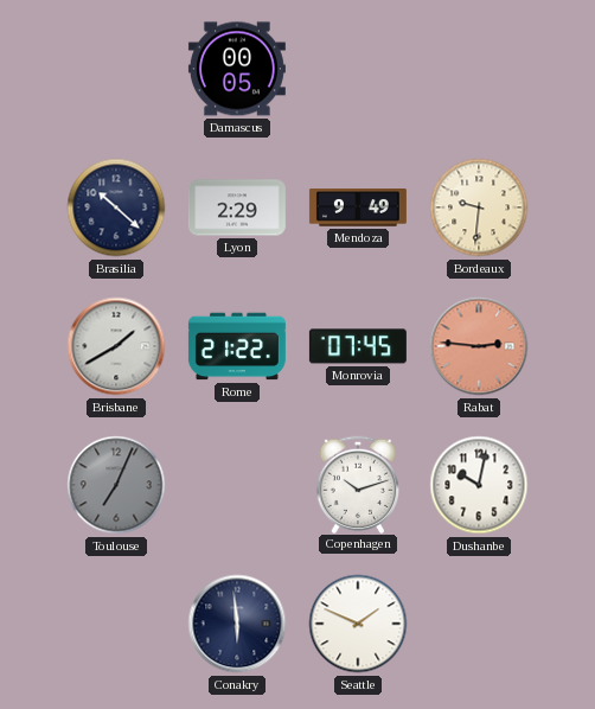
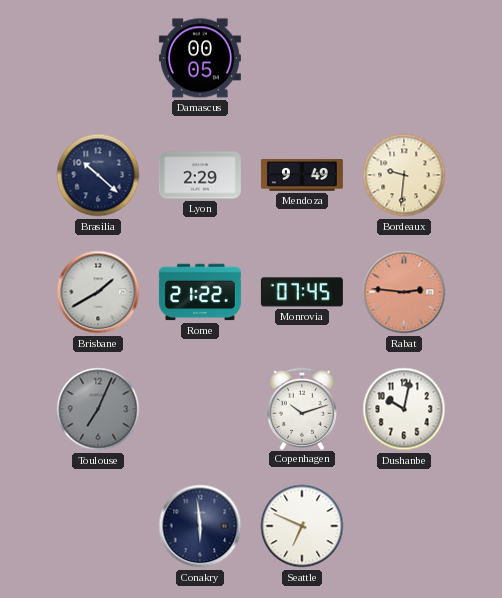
Seattle: 1:49 -> 6:49 (302, 526)
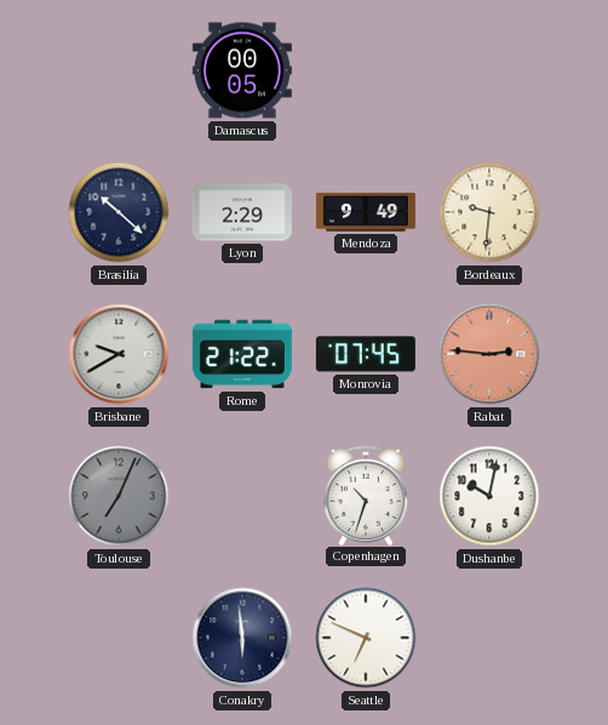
Brisbane: 1:40 -> 9:40 (119, 354)
Copenhagen: 10:12 -> 10:33 (366, 495)
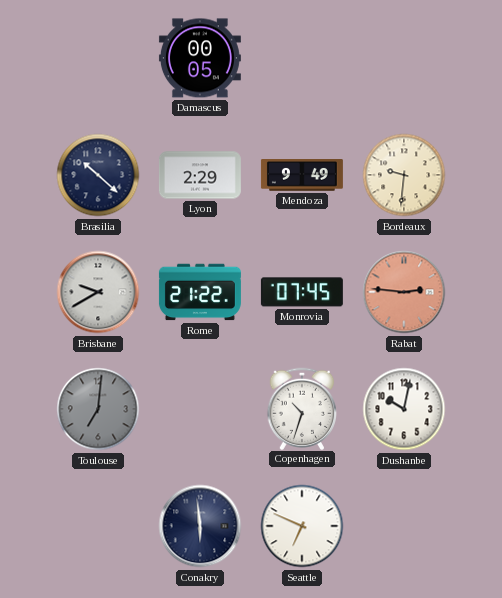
Toulouse: 7:04 -> 7:01 (98, 409)
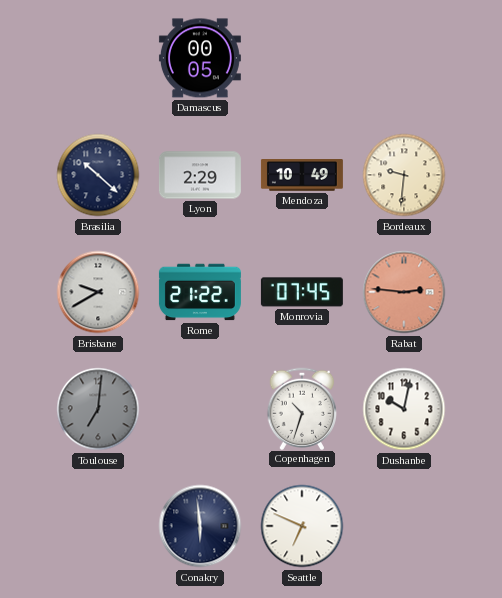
Mendoza: 9:49 -> 10:49 (302, 176)
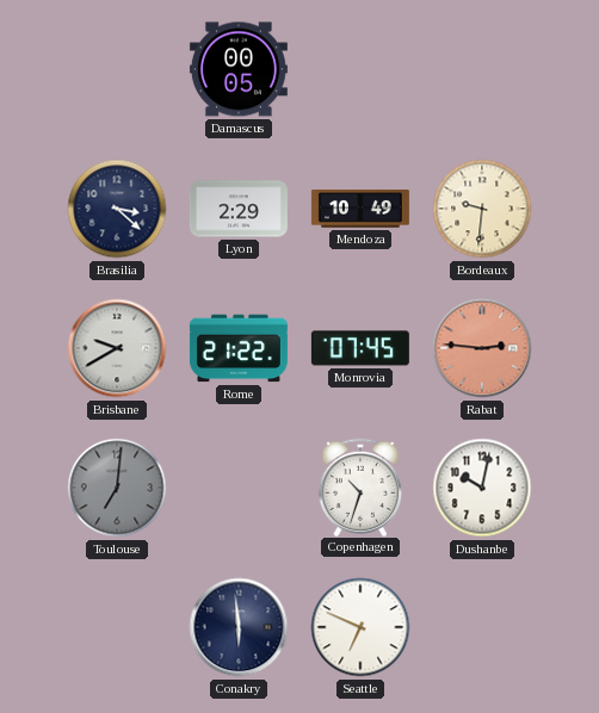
Brasilia: 10:22 -> 3:22 (117, 209)
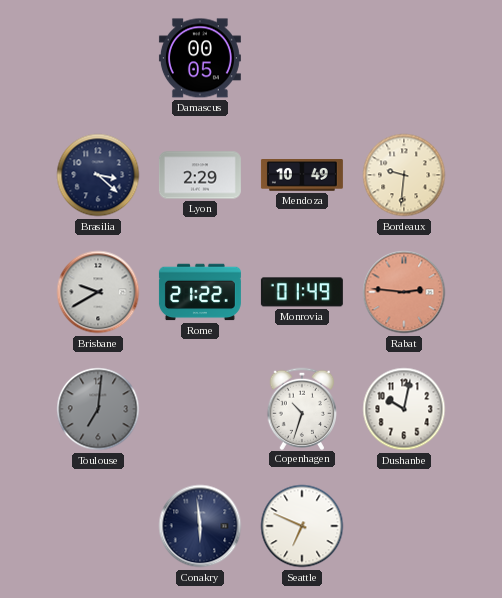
Monrovia: 07:45 -> 01:49 (302, 292)
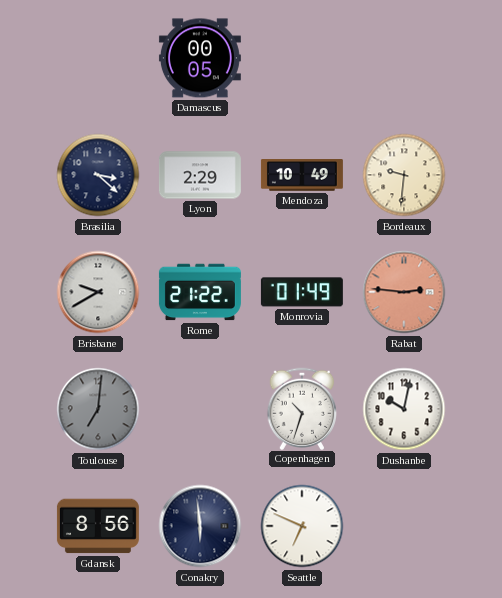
Gdansk: none -> 8:56 (98, 526)
